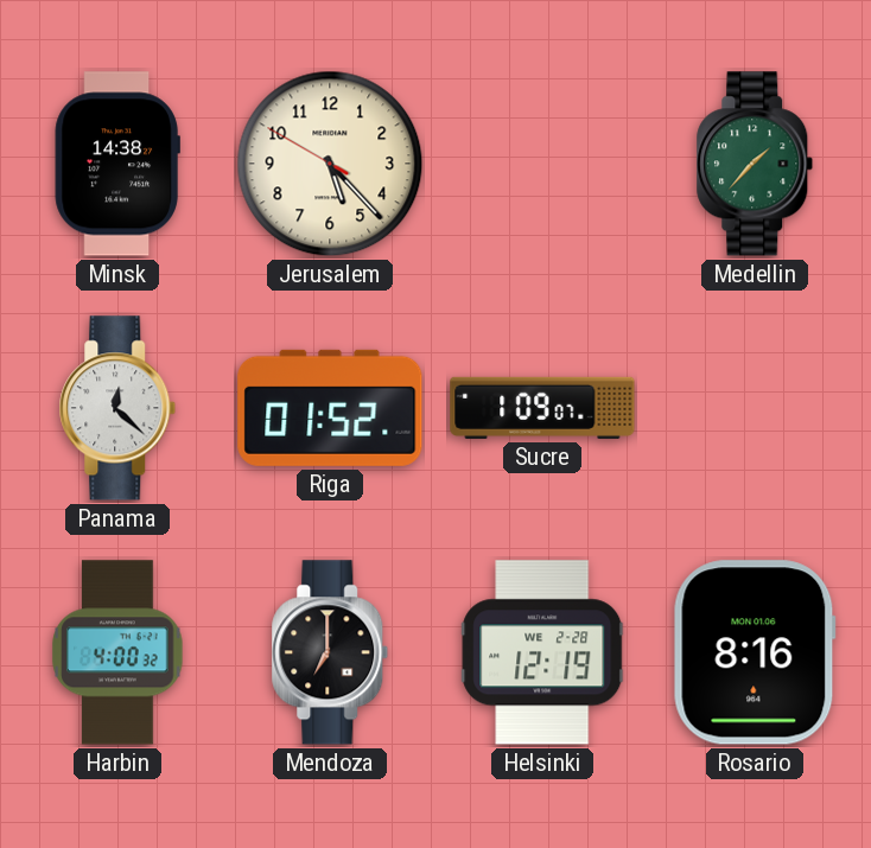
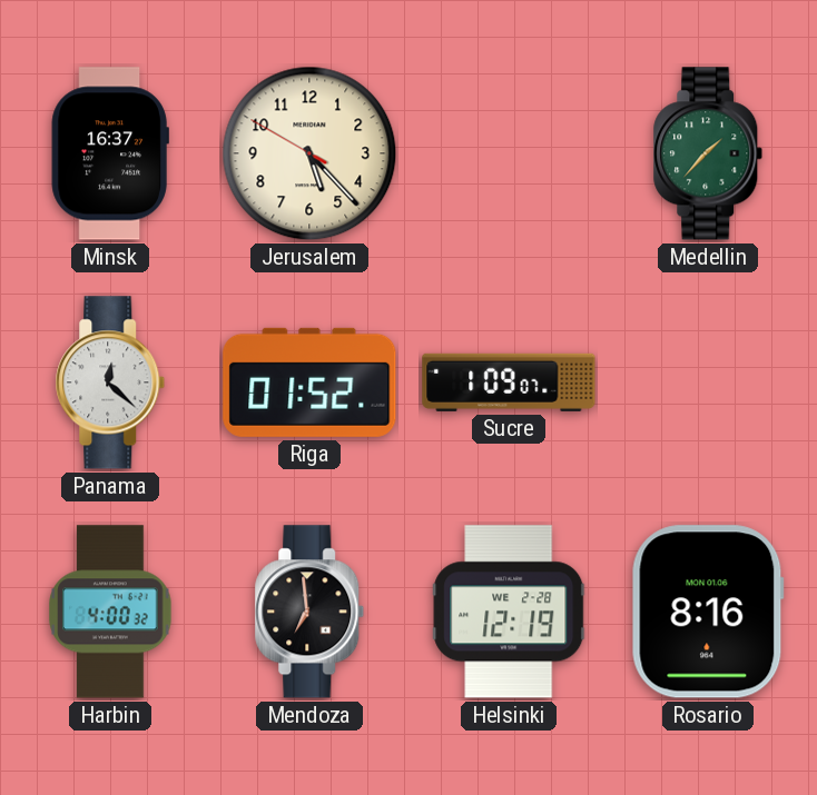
Minsk: 14:38 -> 16:37 (110, 153)
Mendoza: 7:00 -> 6:59 (309, 612)
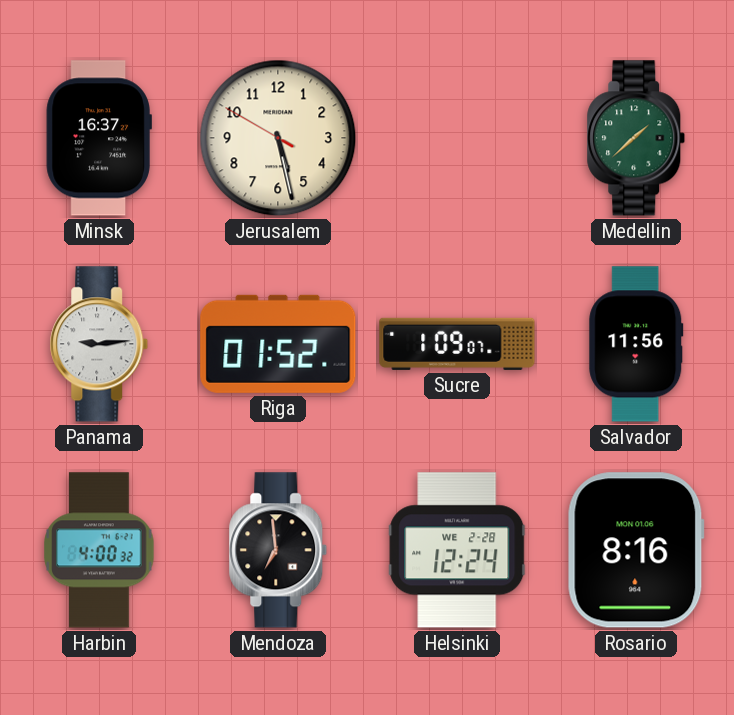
Jerusalem: 5:22 -> 5:27 (278, 138)
Medellin: 1:37 -> 1:38 (636, 138)
Panama: 12:22 -> 9:14 (99, 344)
Salvador: none -> 11:56 (636, 344)
Helsinki: 12:19 -> 12:24 (457, 550)
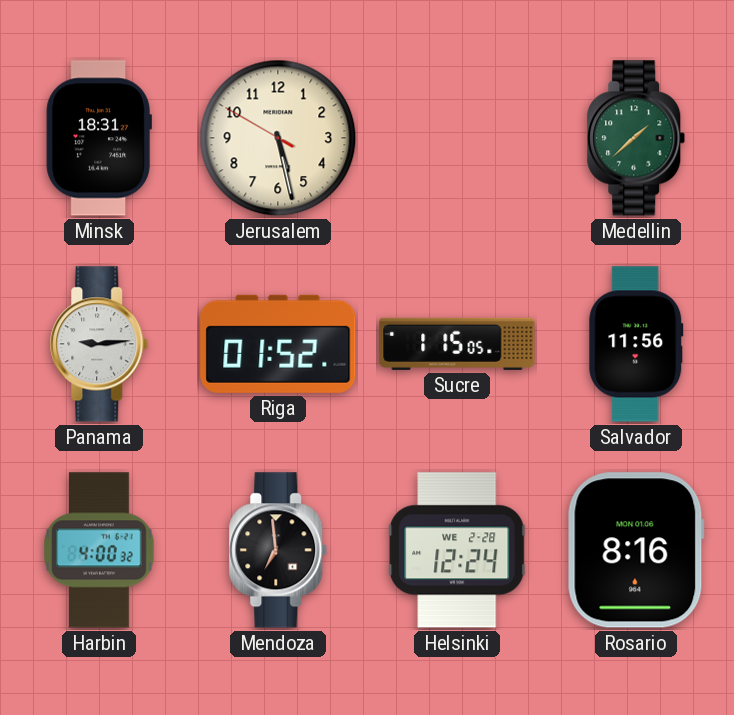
Minsk: 16:37 -> 18:31 (99, 138)
Sucre: 1:09 -> 1:15 (457, 344)
